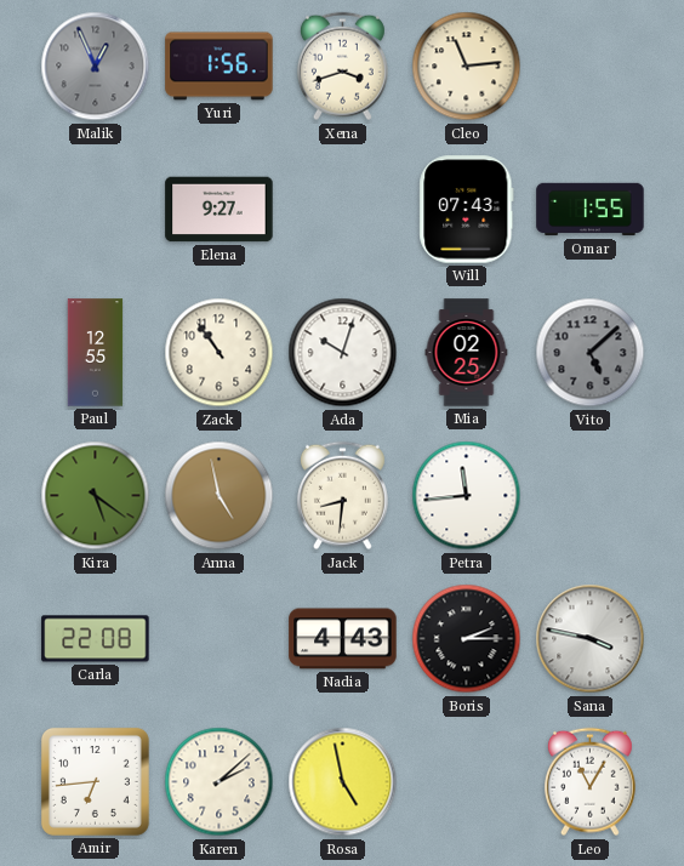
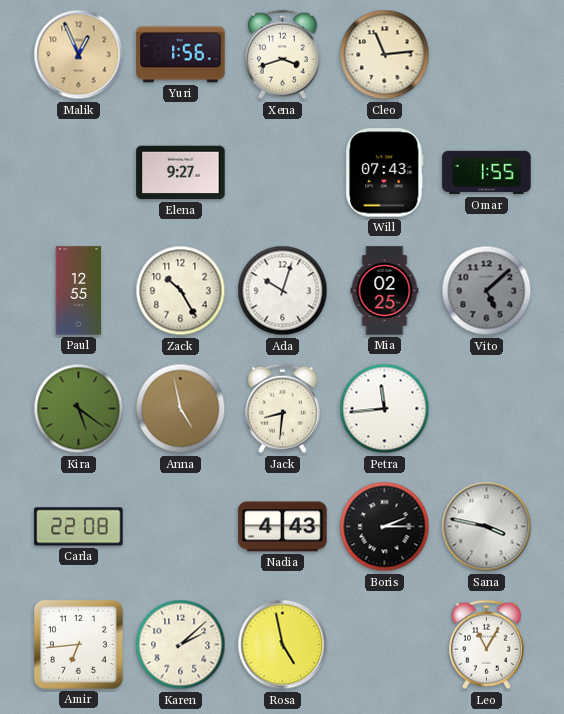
Malik dial: grey -> champagne (79, 55)
Zack: 10:54 -> 10:25 (181, 291)
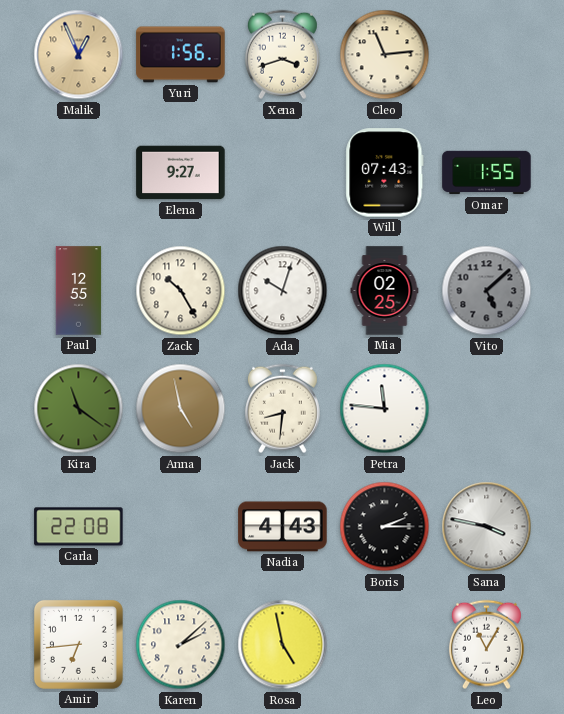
Kira: 5:21 -> 11:21 (79, 409)
Petra: 11:44 -> 11:46 (385, 409)
